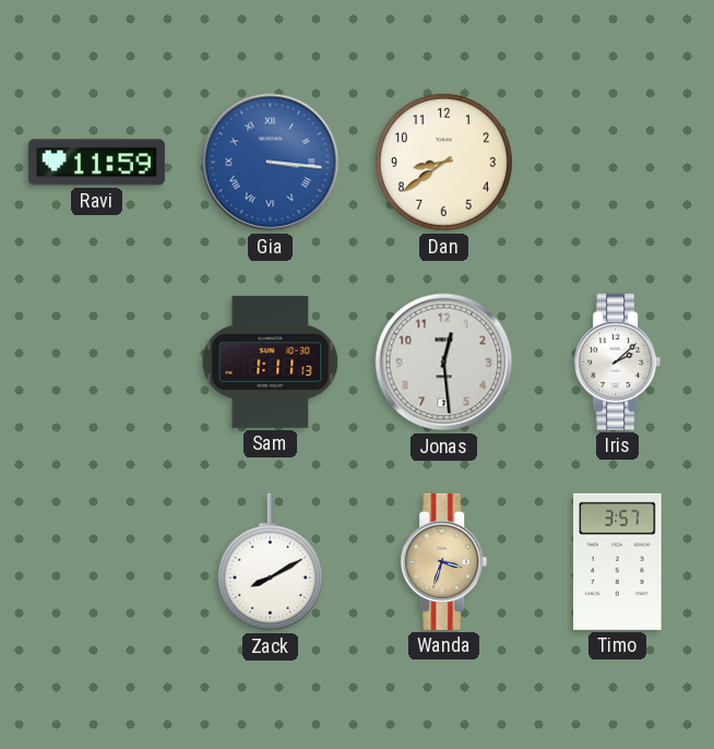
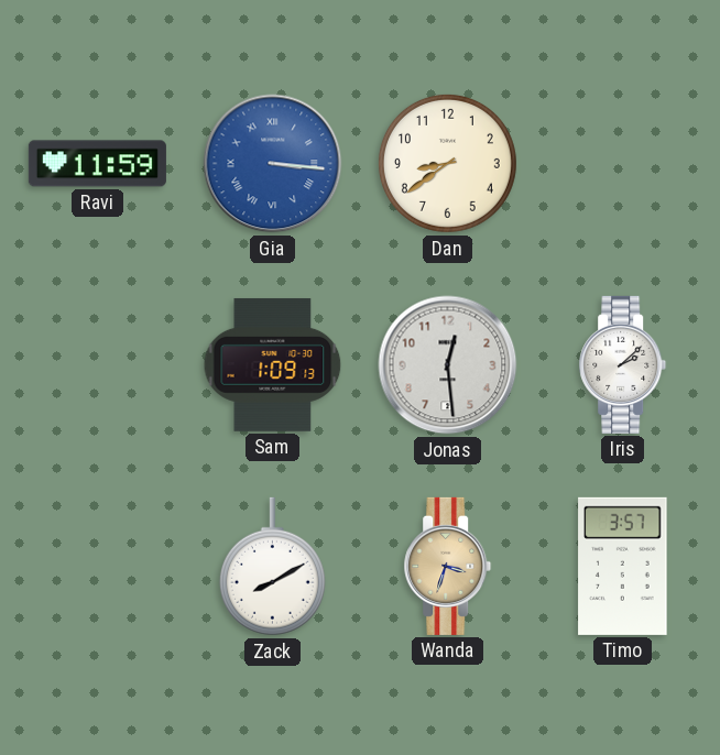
Sam: 1:11 -> 1:09 (273, 364)
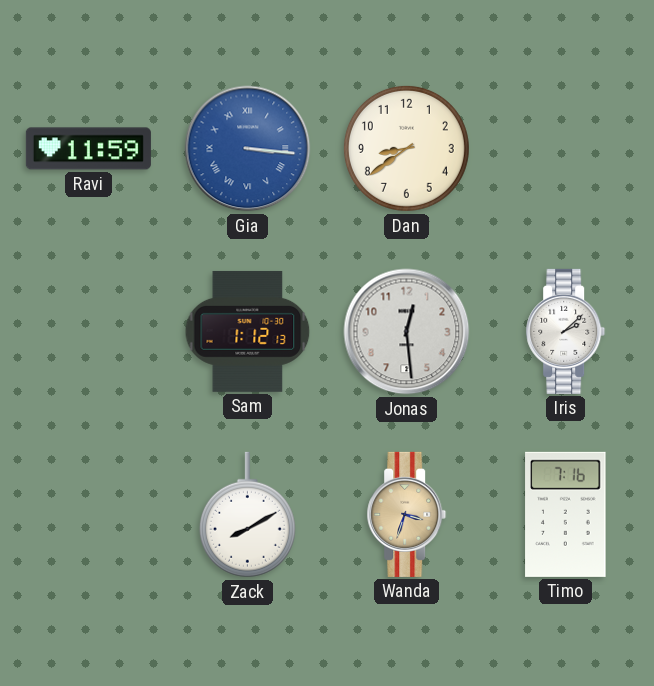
Sam: 1:09 -> 1:12 (248, 331)
Timo: 3:57 -> 7:16 (566, 514)
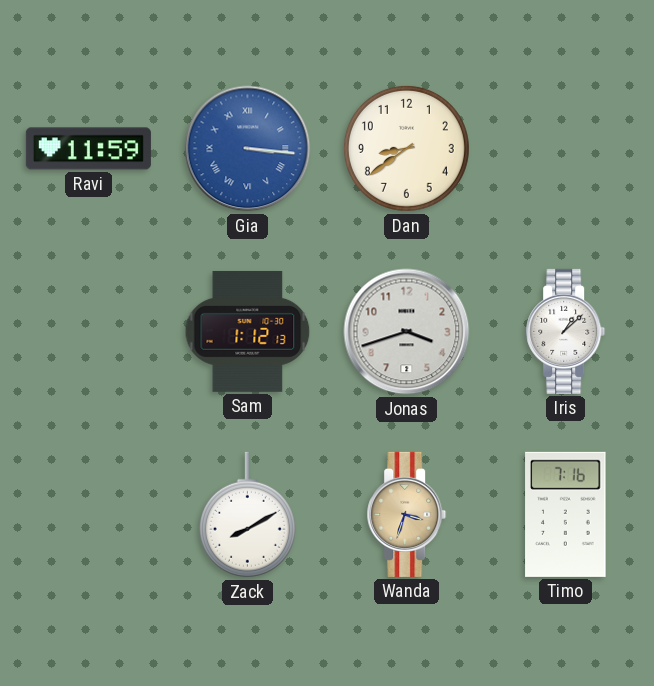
Jonas: 12:29 -> 3:42 (407, 332)
Iris: 2:08 -> 1:08 (566, 331)
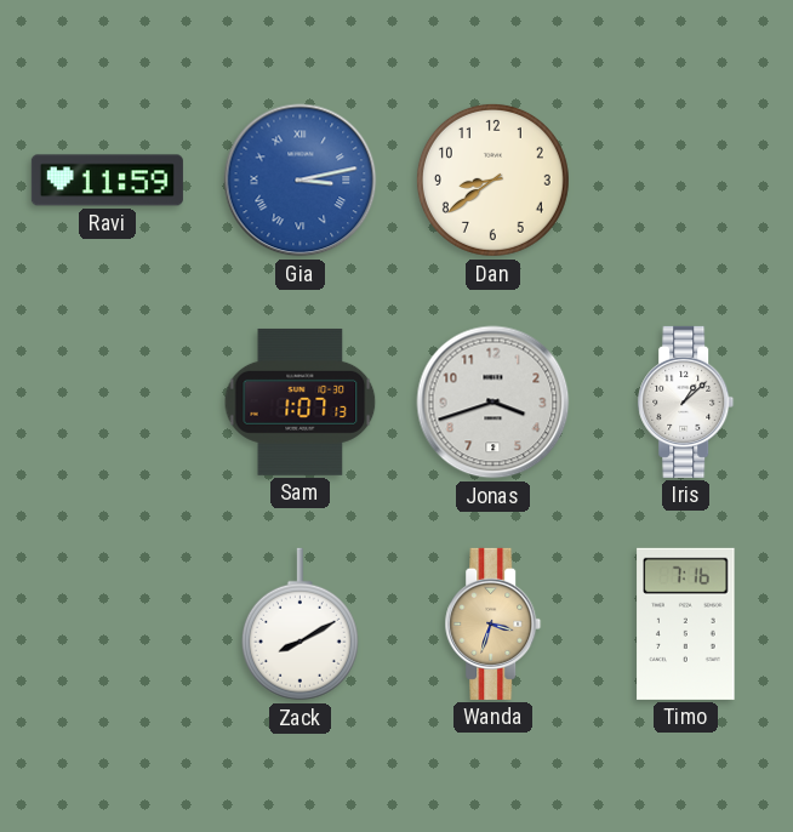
Gia: 3:16 -> 3:13 (301, 181)
Sam: 1:12 -> 1:07 (301, 401)
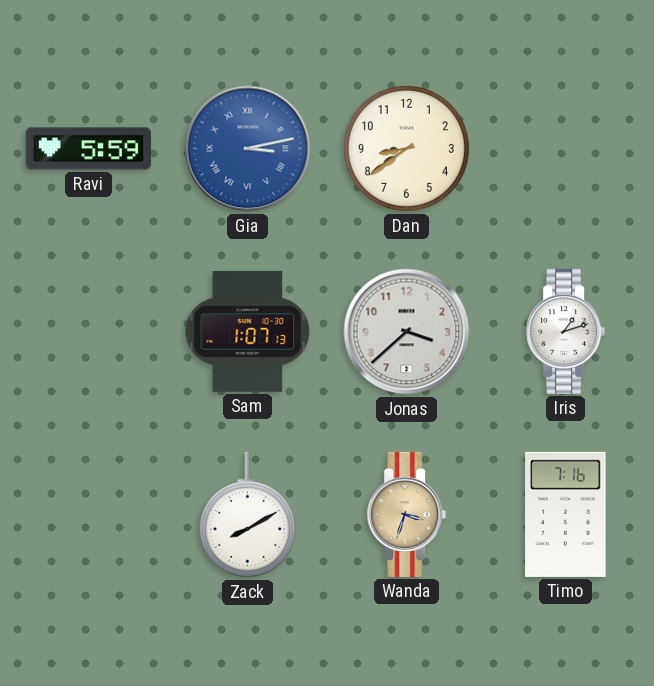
Ravi: 11:59 -> 5:59 (88, 149)
Jonas: 3:42 -> 3:38 (407, 332)
Iris: 1:08 -> 1:12 (566, 331)
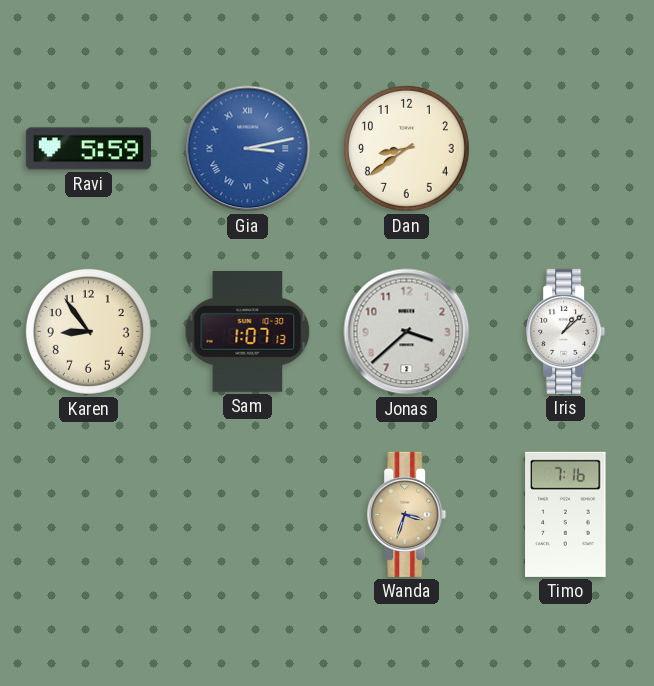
Karen: none -> 8:54 (88, 331)
Iris: 1:12 -> 1:08 (566, 331)
Zack: 8:10 -> none (247, 515)
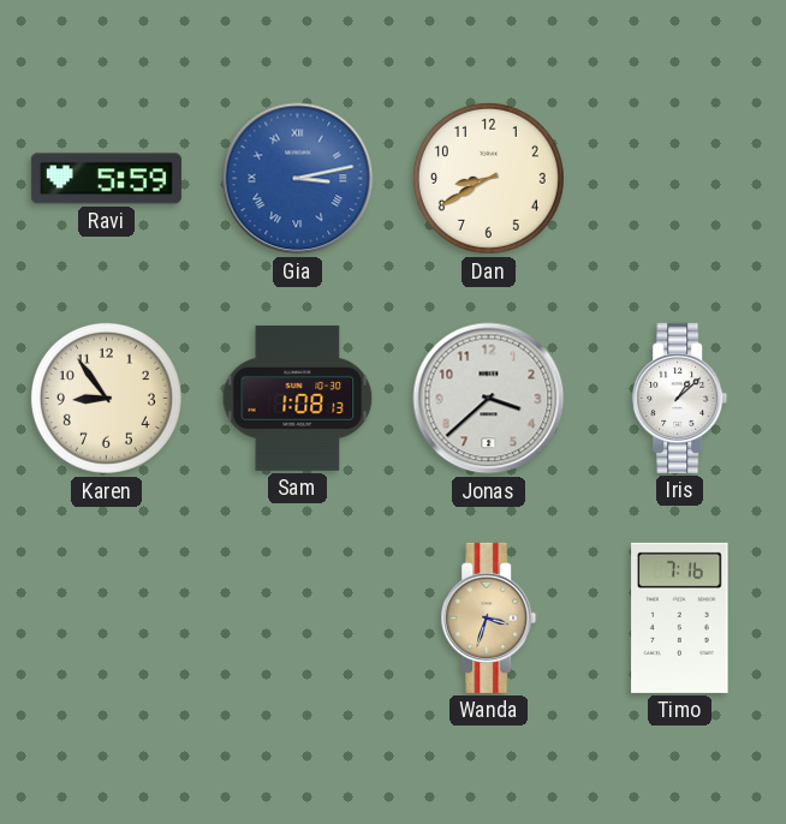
Dan: 8:39 -> 8:40 (488, 178)
Sam: 1:07 -> 1:08 (298, 398)
